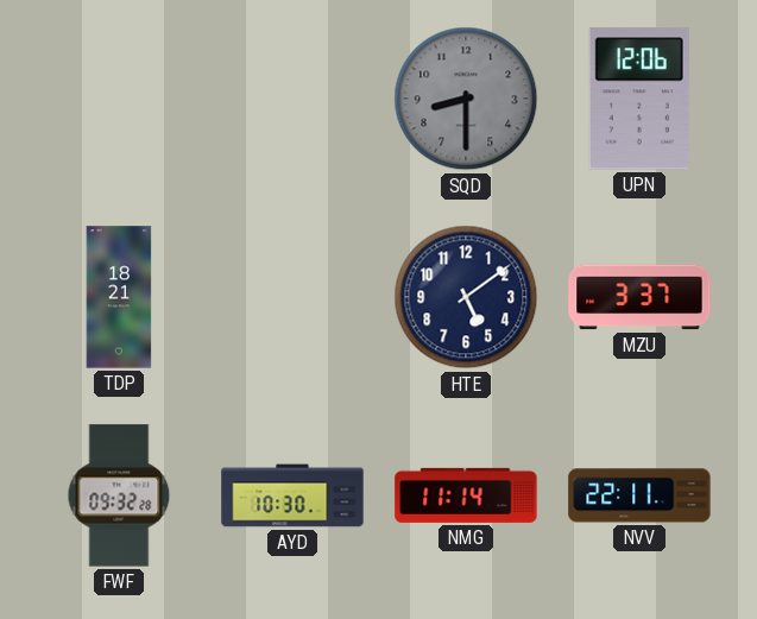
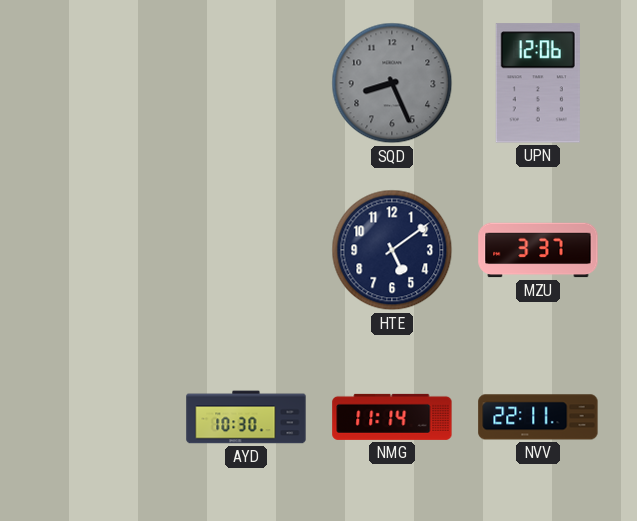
SQD: 8:30 -> 8:26 (392, 83)
TDP: 18:21 -> none (119, 297)
FWF: 09:32 -> none (119, 495)
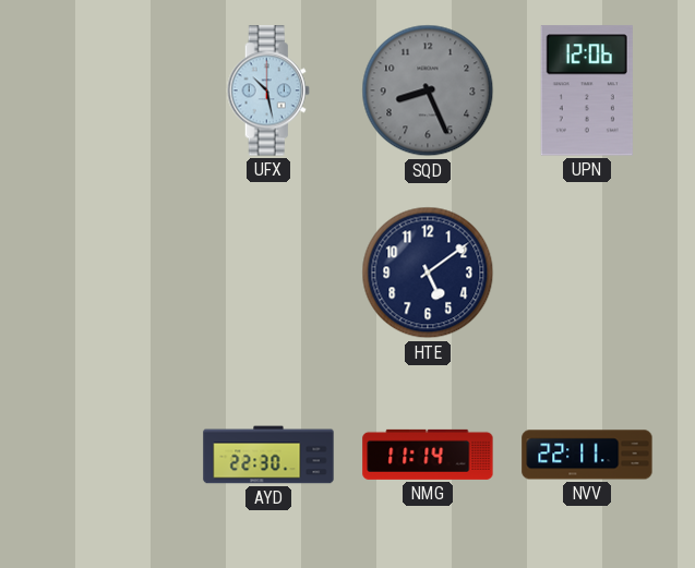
UFX: none -> 10:28 (268, 90)
MZU: 3:37 -> none (538, 250)
AYD: 10:30 -> 22:30 (268, 455)
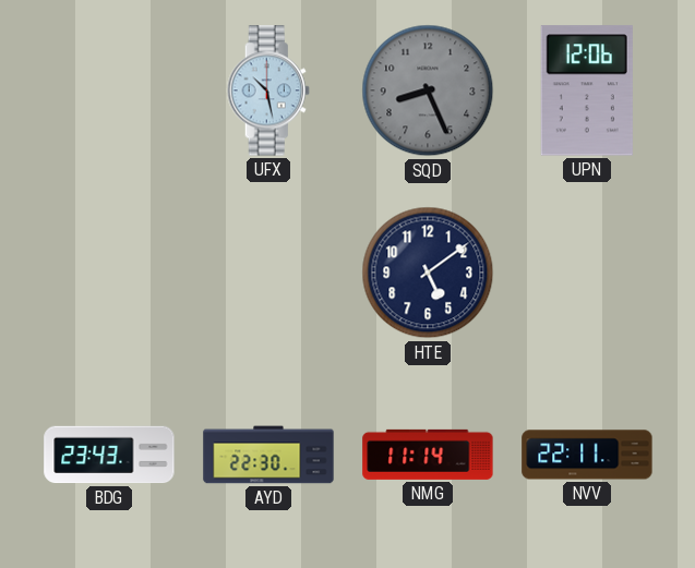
BDG: none -> 23:43 (109, 455)
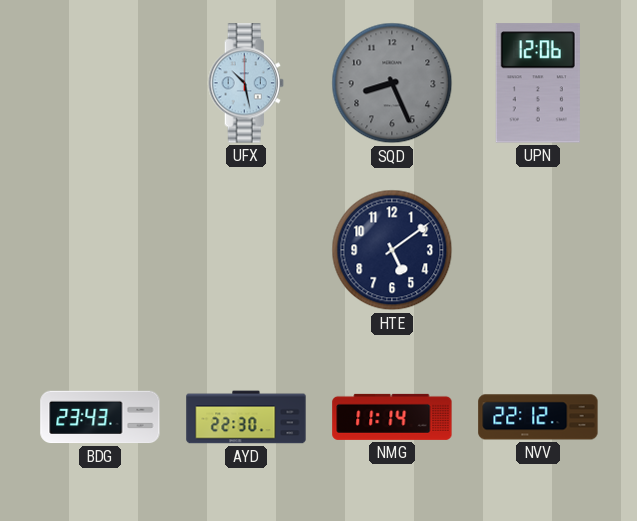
NVV: 22:11 -> 22:12 (538, 417)
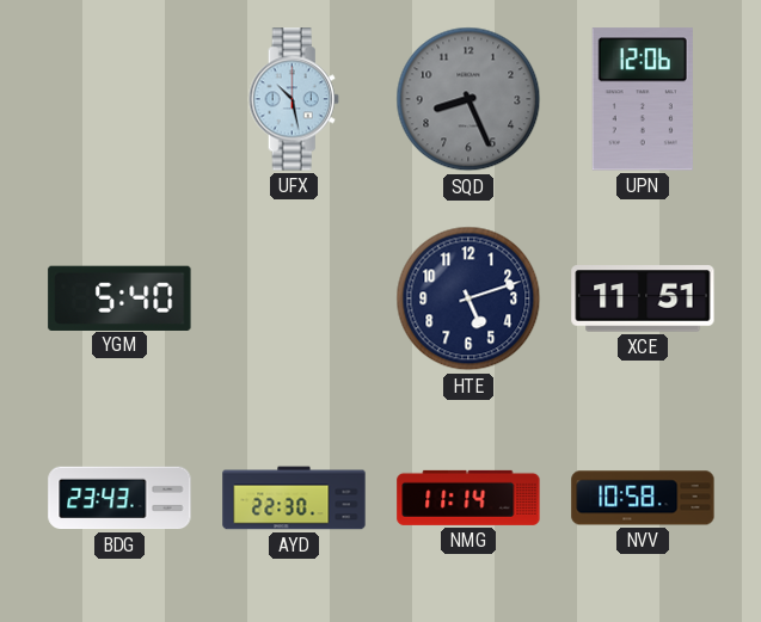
YGM: none -> 5:40 (119, 297)
HTE: 5:09 -> 5:12 (468, 298)
XCE: none -> 11:51 (643, 298)
NVV: 22:12 -> 10:58 (643, 498)
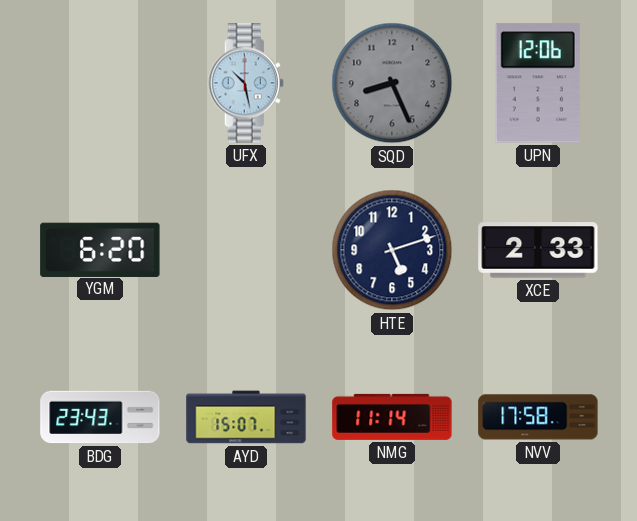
YGM: 5:40 -> 6:20 (100, 249)
XCE: 11:51 -> 2:33 (538, 250)
AYD: 22:30 -> 15:07 (246, 417)
NVV: 10:58 -> 17:58 (538, 417)
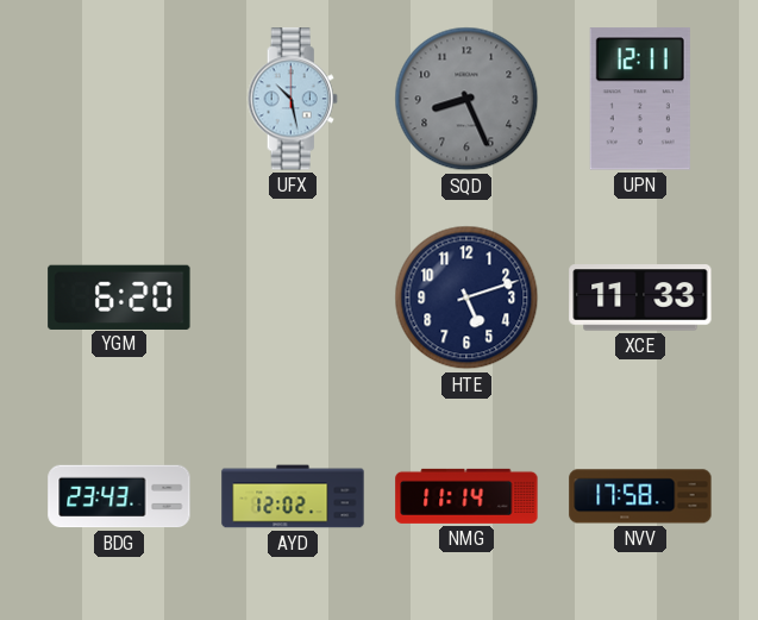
UPN: 12:06 -> 12:11 (640, 99)
XCE: 2:33 -> 11:33 (640, 298)
AYD: 15:07 -> 12:02 (293, 496)
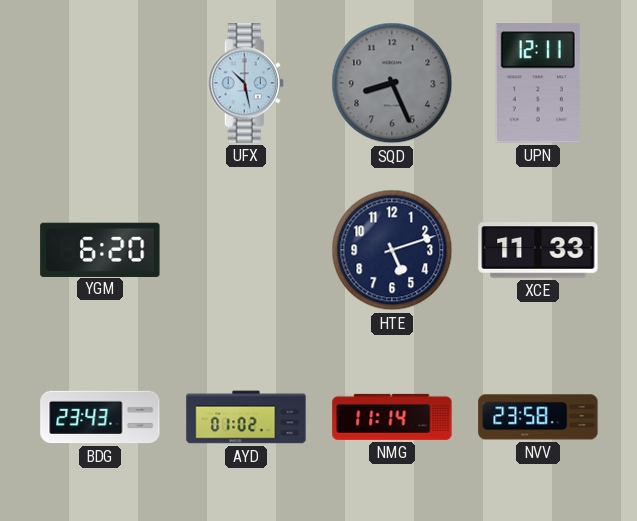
AYD: 12:02 -> 01:02 (246, 417)
NVV: 17:58 -> 23:58 (538, 417)
